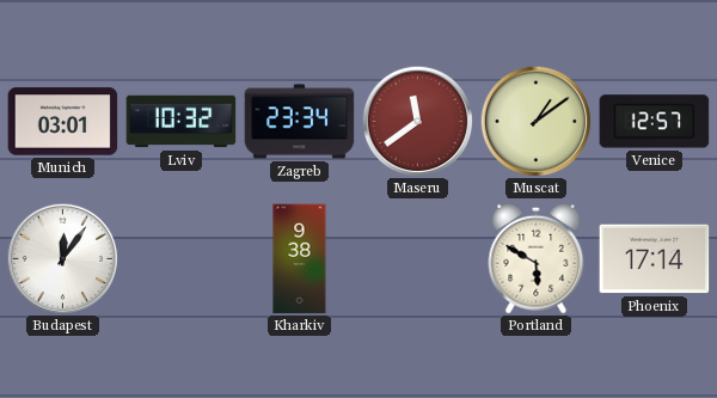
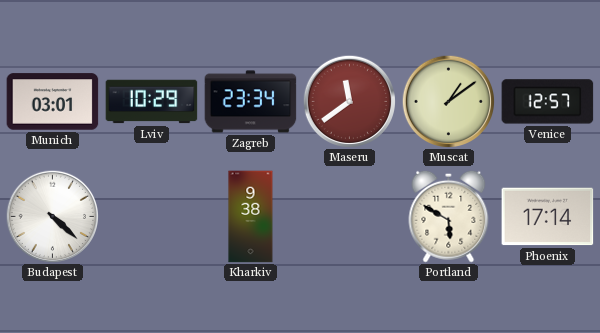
Lviv: 10:32 -> 10:29 (152, 102)
Budapest: 12:06 -> 4:22 (52, 216)
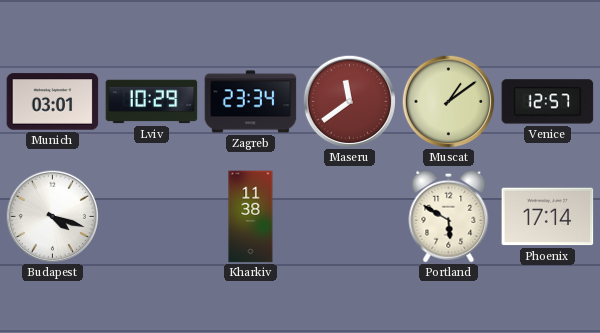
Budapest: 4:22 -> 4:18 (52, 216)
Kharkiv: 9:38 -> 11:38 (251, 217)
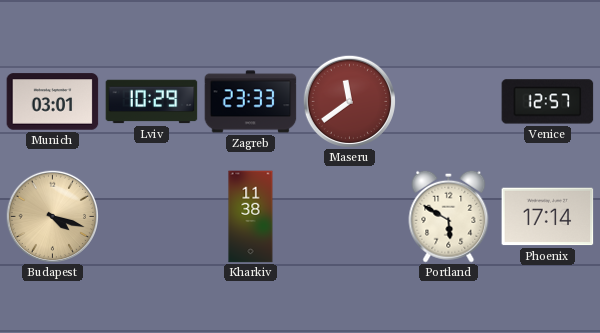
Zagreb: 23:34 -> 23:33 (251, 102)
Muscat: 1:09 -> none (448, 101)
Budapest dial: white -> champagne (52, 216)
